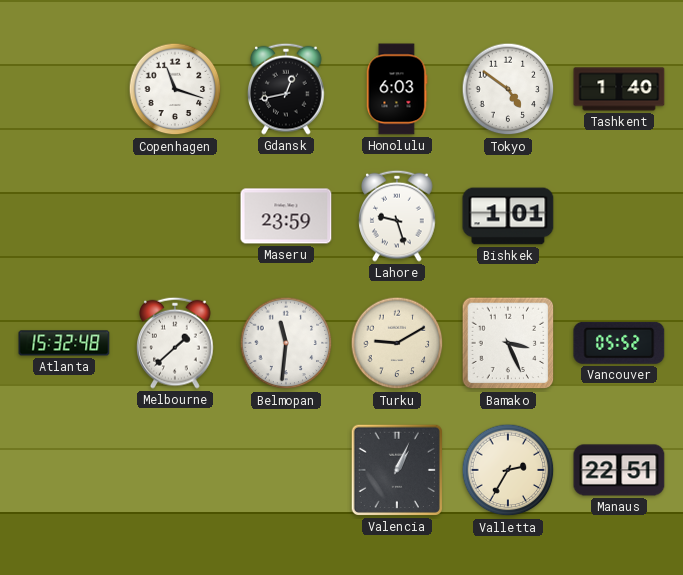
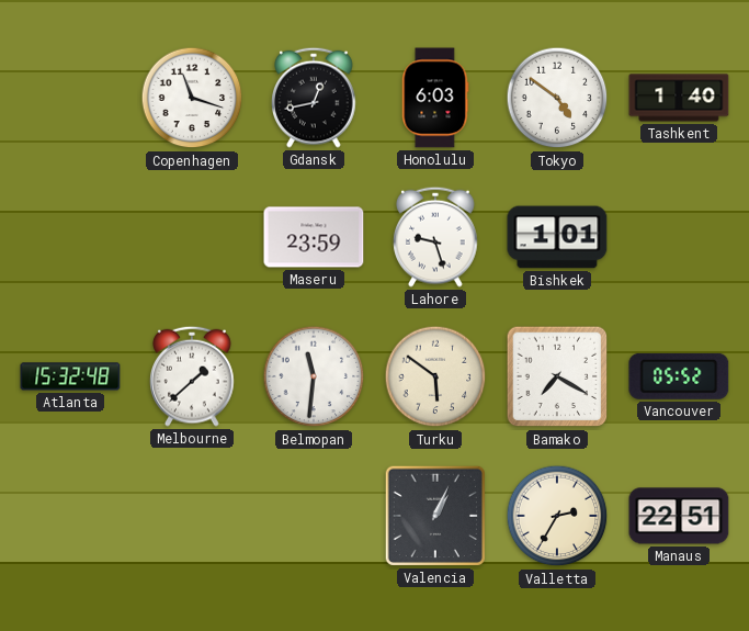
Turku: 9:10 -> 5:51 (435, 376)
Bamako: 3:26 -> 7:20 (557, 376)
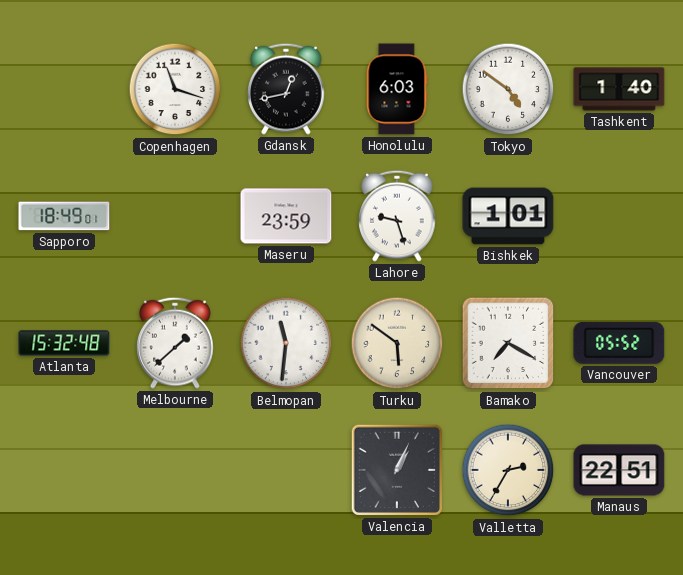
Sapporo: none -> 18:49 (64, 216)
